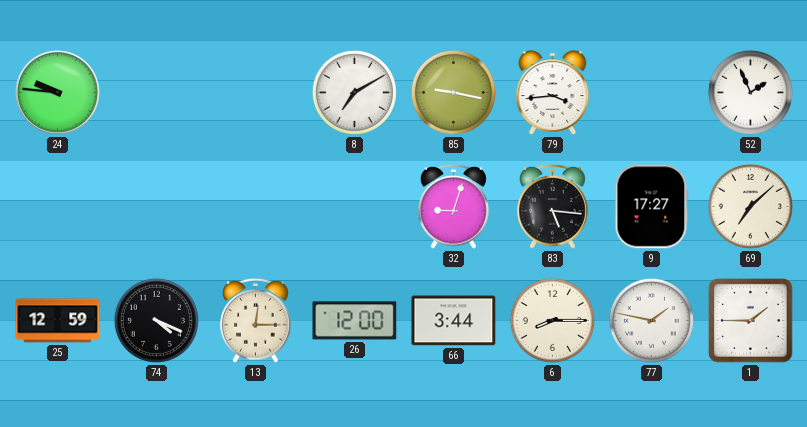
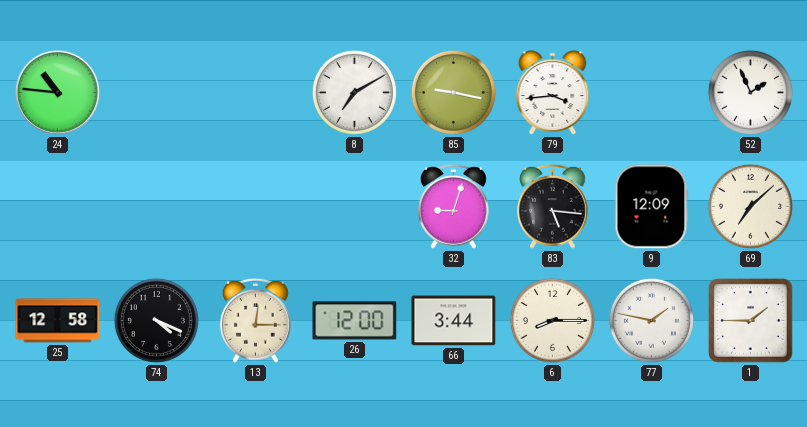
24: 9:46 -> 10:46 (57, 92)
9: 17:27 -> 12:09 (652, 207)
25: 12:59 -> 12:58 (58, 321)
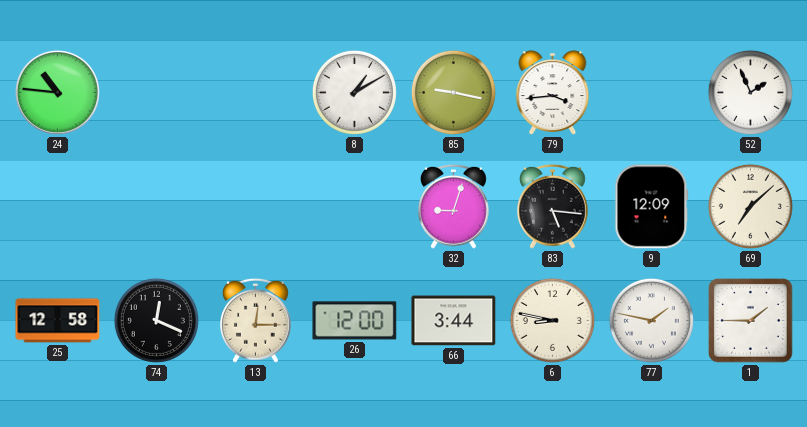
8: 7:10 -> 1:10 (354, 92)
74: 4:19 -> 12:19 (156, 320)
6: 8:15 -> 8:47 (552, 320)
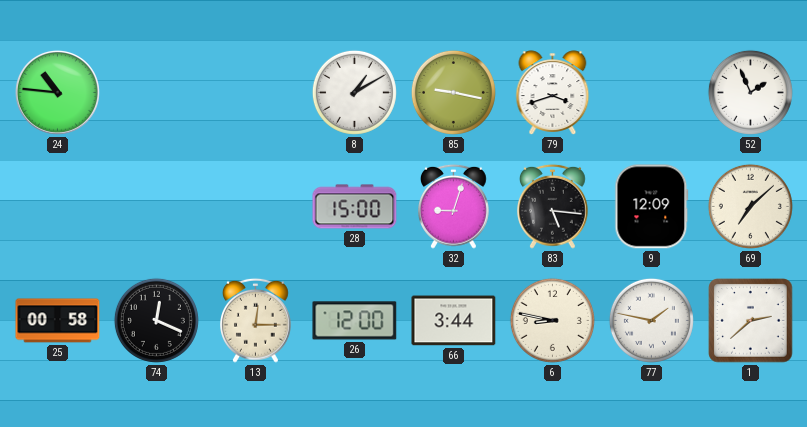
79: 3:44 -> 3:42 (553, 93)
28: none -> 15:00 (355, 207)
25: 12:58 -> 00:58 (58, 321)
1: 1:45 -> 2:38 (751, 321)
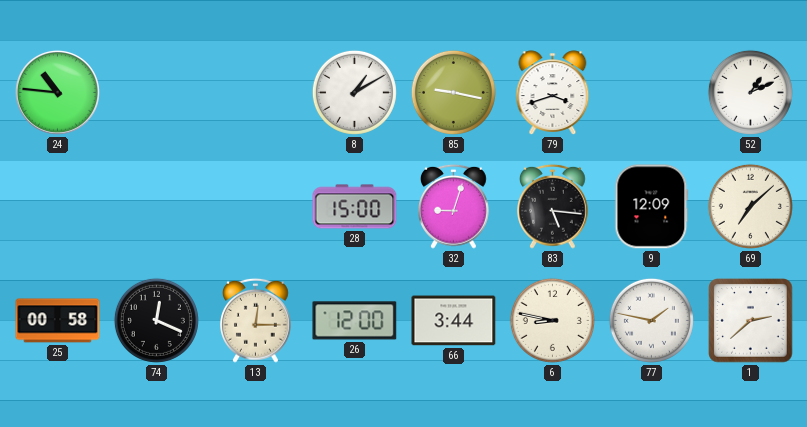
52: 1:56 -> 1:11 (750, 92)
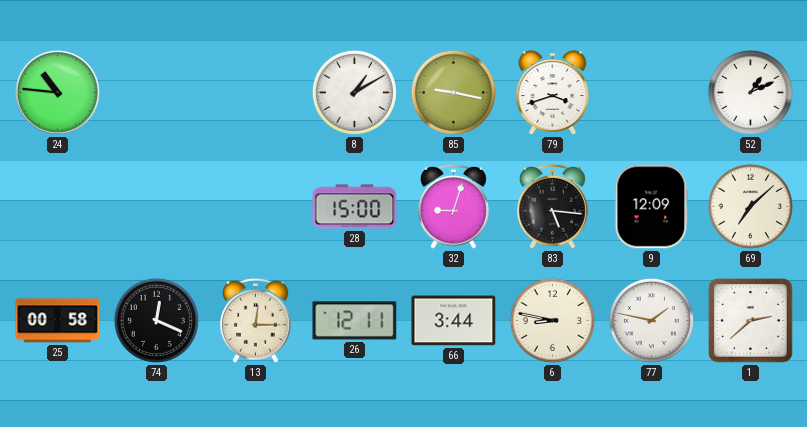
26: 12:00 -> 12:11 (355, 321)
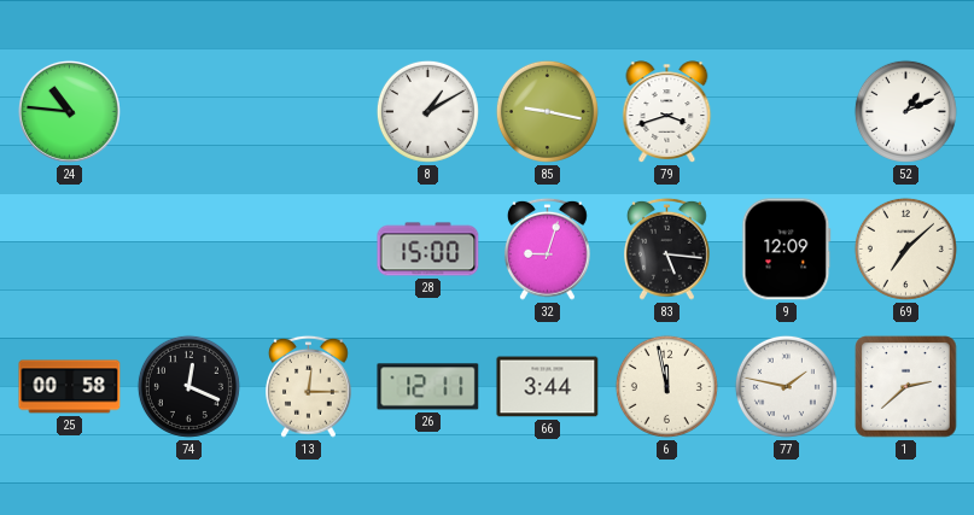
6: 8:47 -> 11:58 (666, 386)
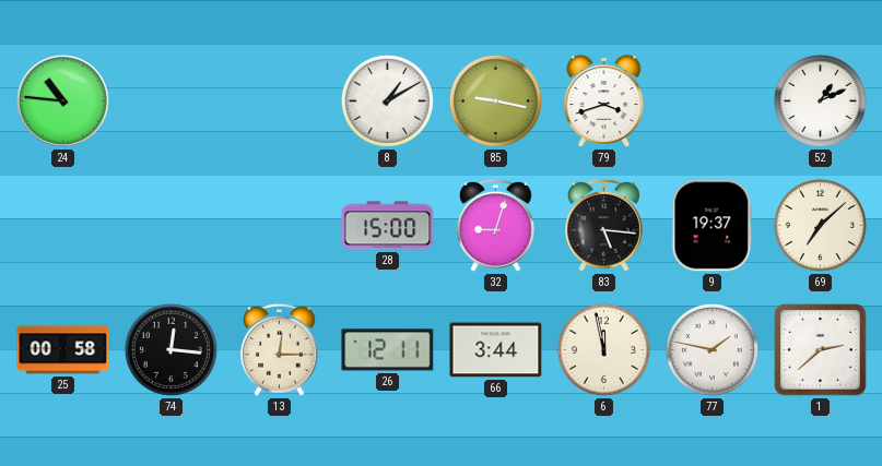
9: 12:09 -> 19:37 (713, 226)
74: 12:19 -> 12:16 (170, 349)
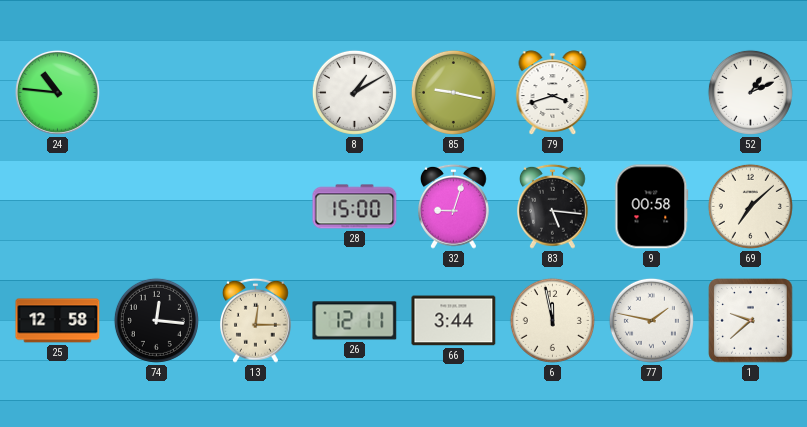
9: 19:37 -> 00:58 (652, 207)
25: 00:58 -> 12:58 (58, 321)
1: 2:38 -> 9:38 (751, 321)
